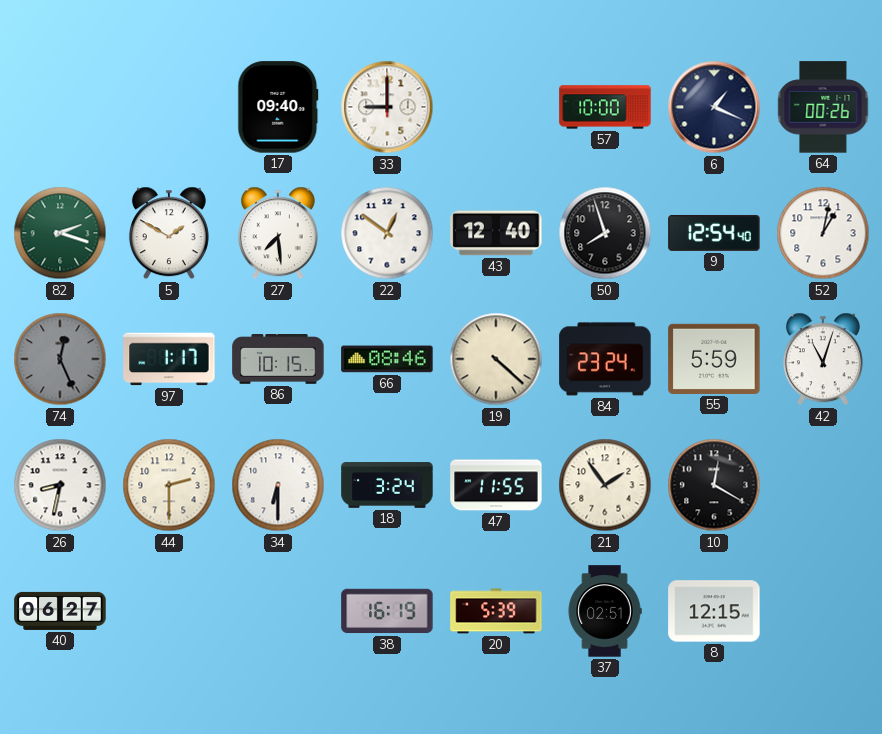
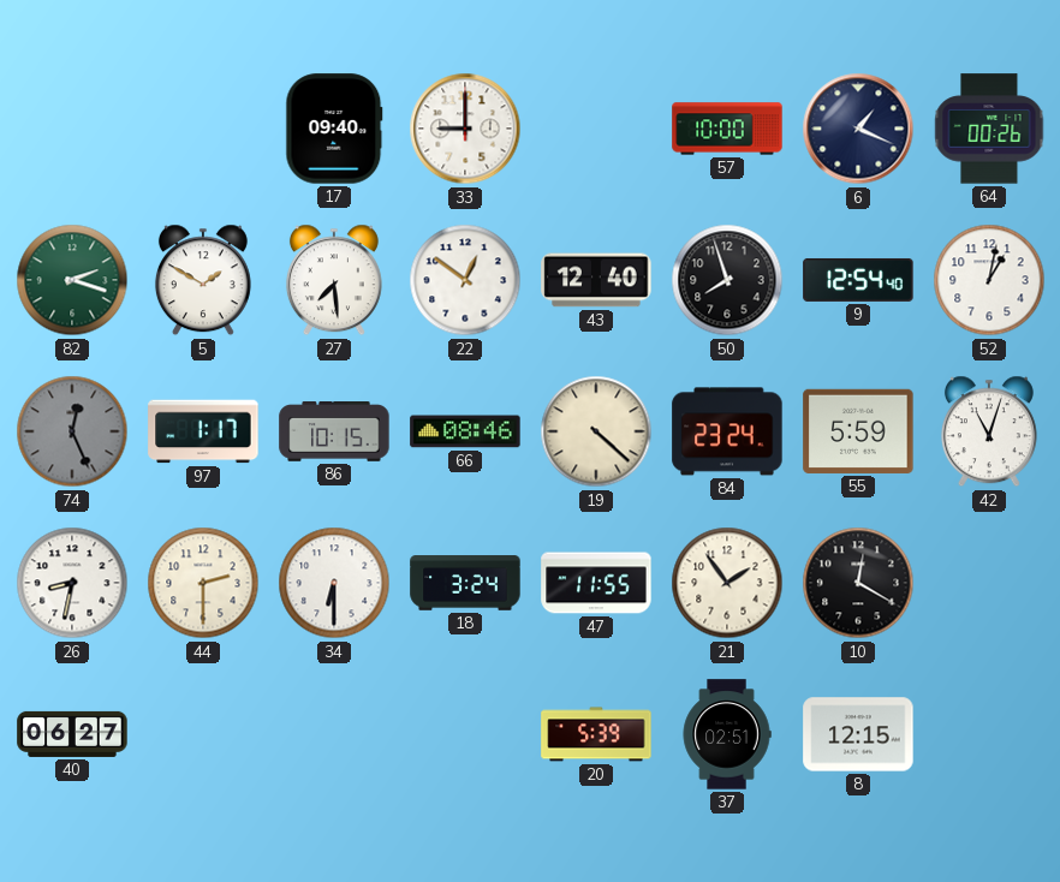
38: 16:19 -> none (387, 611)
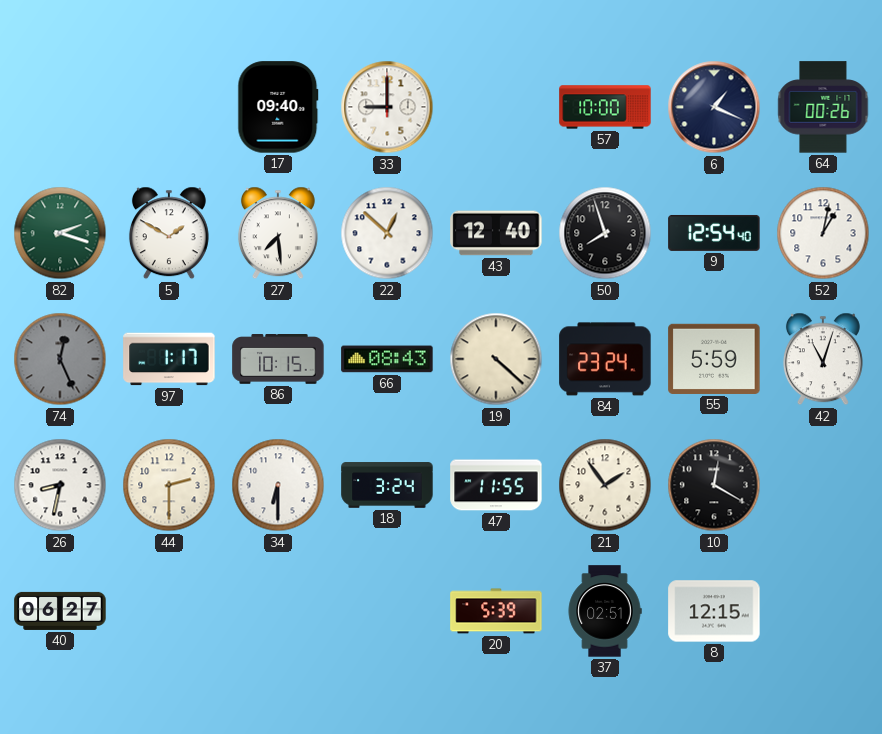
22: 12:51 -> 12:52 (387, 233)
66: 08:46 -> 08:43 (387, 359)
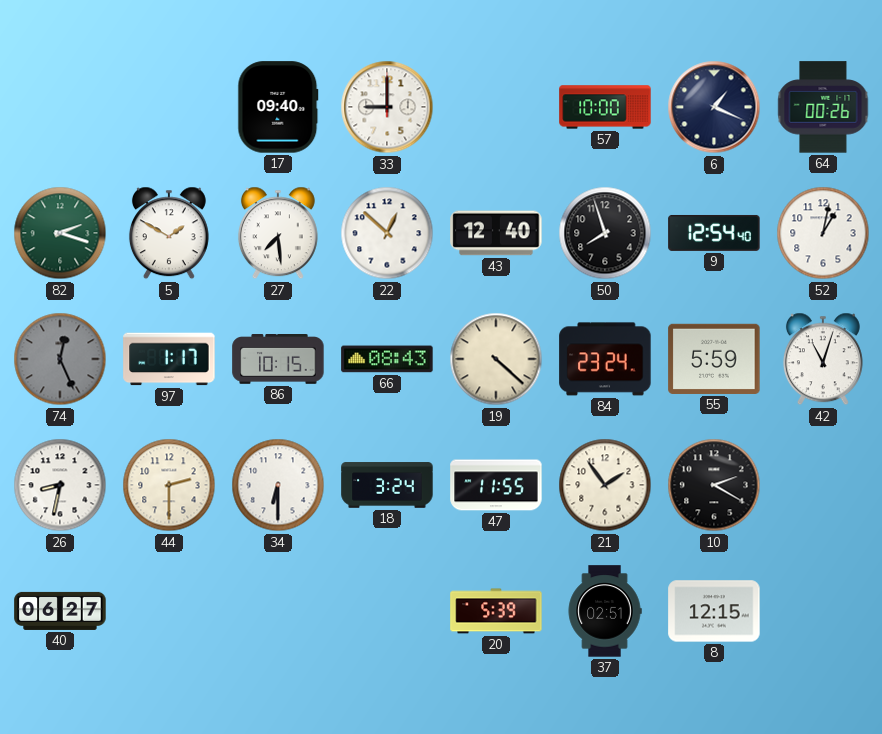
10: 12:20 -> 2:20 (714, 485)
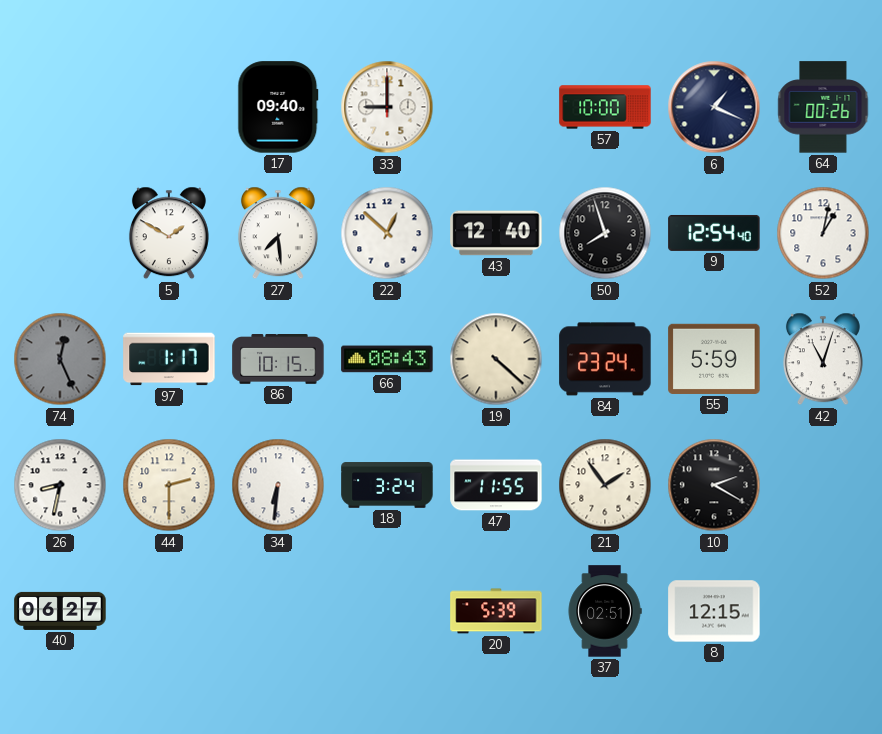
82: 2:18 -> none (60, 233)
34: 6:30 -> 6:31 (278, 485)
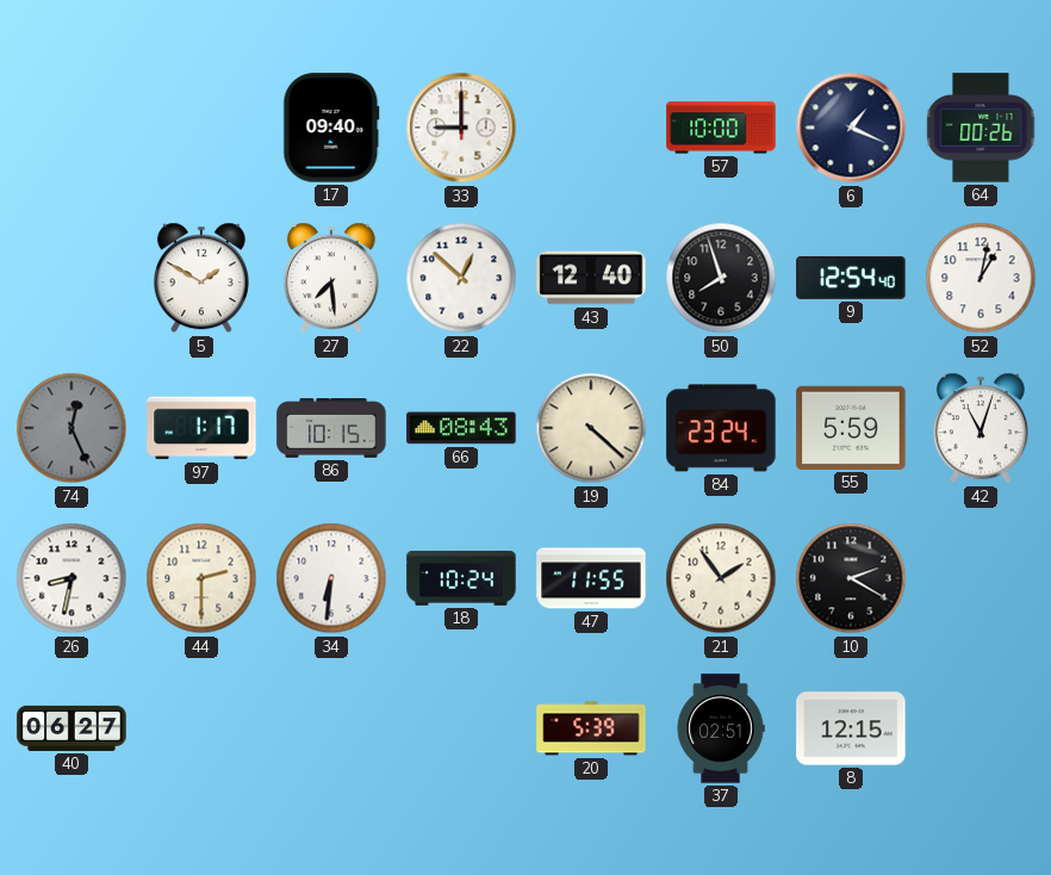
18: 3:24 -> 10:24 (461, 578)
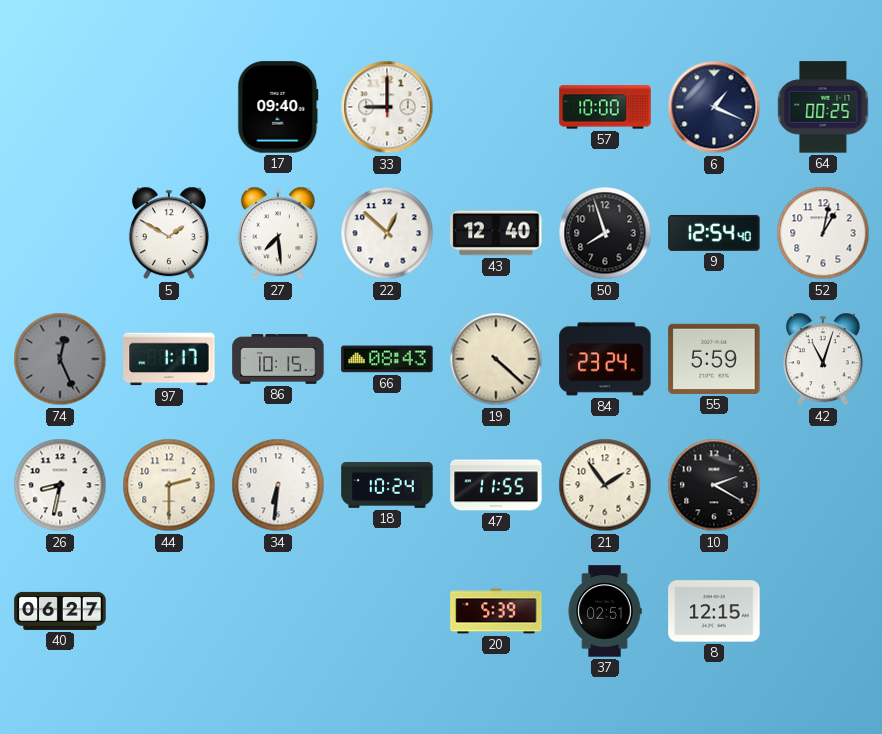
64: 00:26 -> 00:25 (823, 107)
